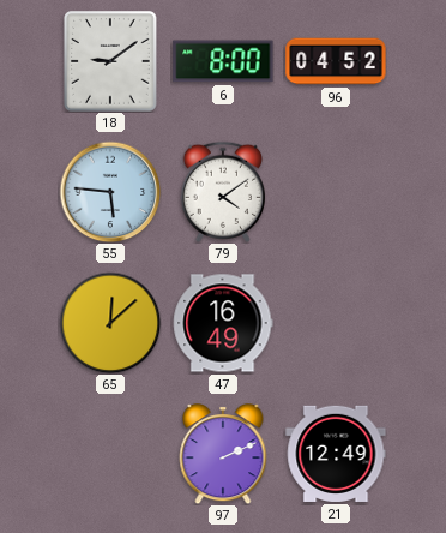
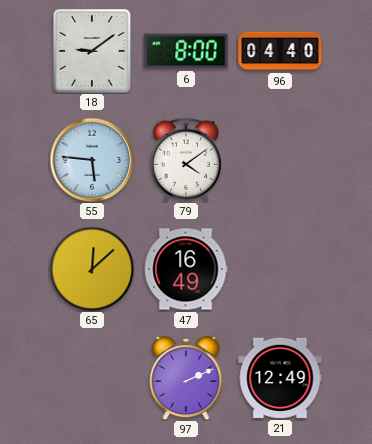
96: 04:52 -> 04:40 (280, 51)
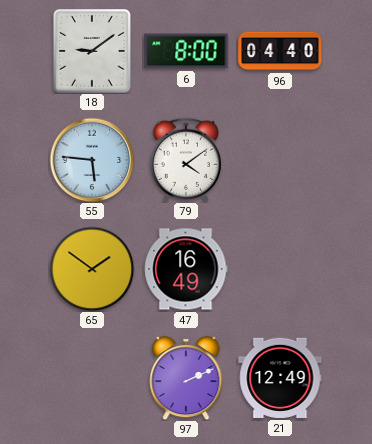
65: 12:08 -> 1:51 (92, 269)
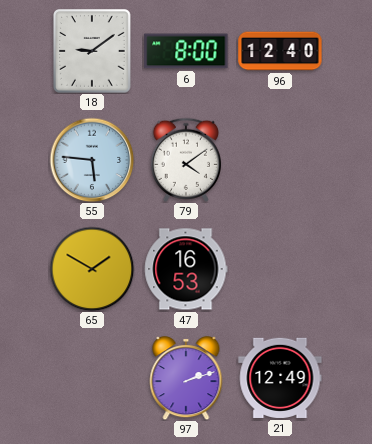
96: 04:40 -> 12:40 (280, 51)
65: 1:51 -> 1:50 (92, 269)
47: 16:49 -> 16:53 (186, 269)
97: 2:11 -> 2:12 (186, 379)
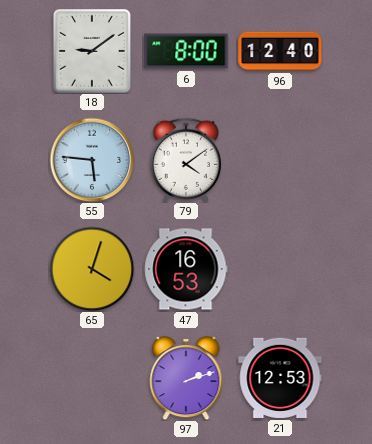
65: 1:50 -> 4:03 (92, 269)
21: 12:49 -> 12:53 (280, 378)
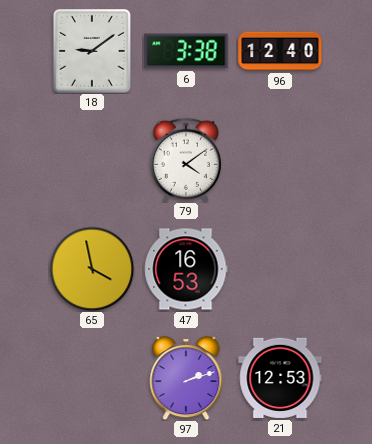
6: 8:00 -> 3:38 (186, 51)
55: 5:46 -> none (92, 160)
65: 4:03 -> 3:58 (92, 269)
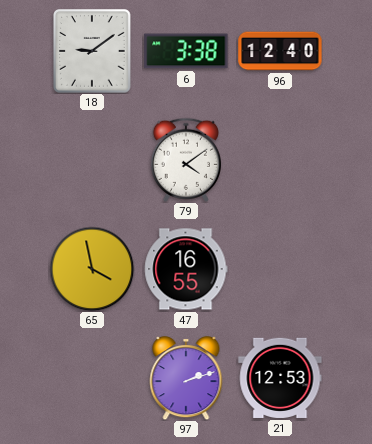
47: 16:53 -> 16:55 (186, 269)
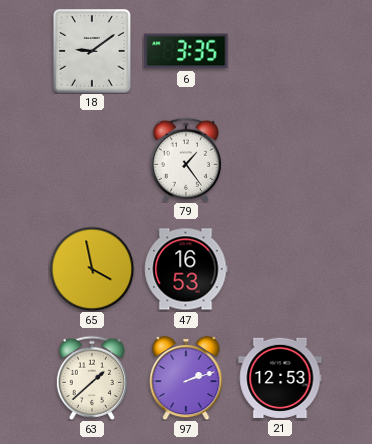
6: 3:38 -> 3:35 (186, 51)
96: 12:40 -> none (280, 51)
79: 4:09 -> 1:24 (186, 160)
47: 16:55 -> 16:53 (186, 269)
63: none -> 1:38 (92, 378)
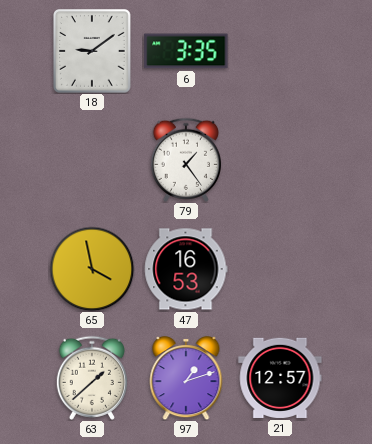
97: 2:12 -> 1:12 (186, 379)
21: 12:53 -> 12:57 (280, 378)
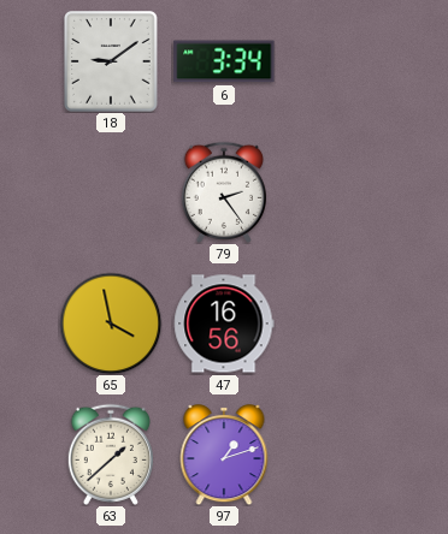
6: 3:35 -> 3:34 (224, 61)
79: 1:24 -> 2:24 (224, 192)
47: 16:53 -> 16:56 (224, 324)
21: 12:57 -> none (280, 378)
